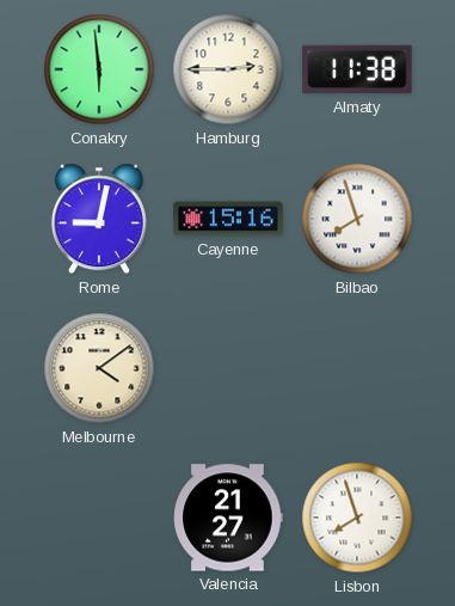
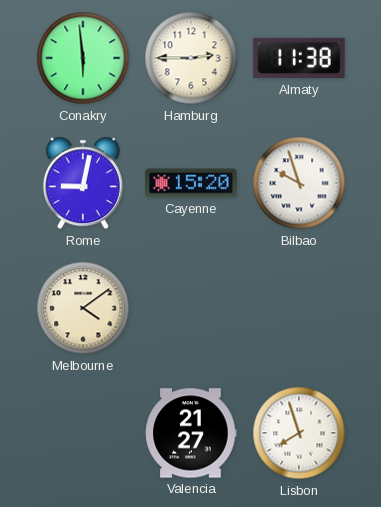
Cayenne: 15:16 -> 15:20 (191, 183)
Bilbao: 7:57 -> 9:57 (299, 183)
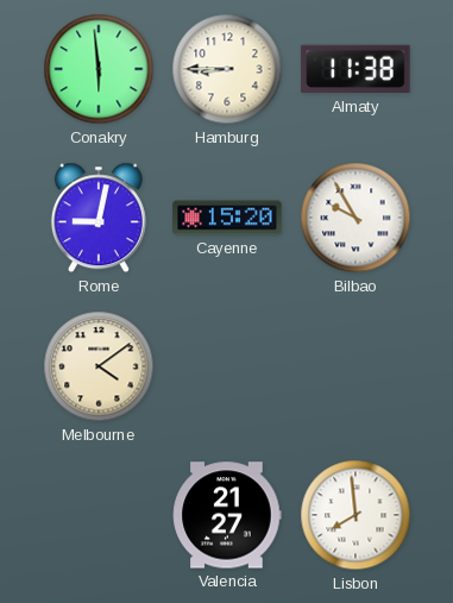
Hamburg: 2:45 -> 8:45 (227, 69)
Bilbao: 9:57 -> 9:55 (356, 218)
Lisbon: 7:57 -> 7:59 (356, 515)
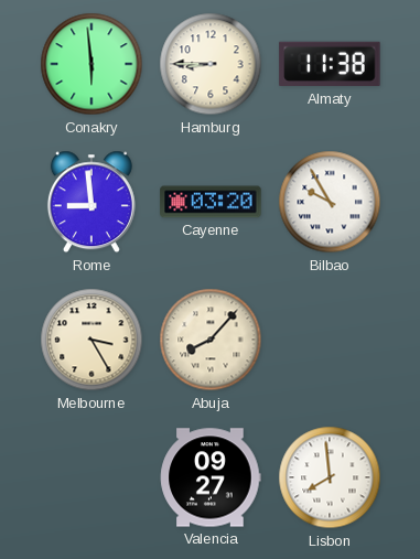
Rome: 9:02 -> 8:59 (91, 202)
Cayenne: 15:20 -> 03:20 (211, 202)
Melbourne: 4:09 -> 3:25 (91, 340)
Abuja: none -> 8:07 (211, 340)
Valencia: 21:27 -> 09:27 (211, 477)
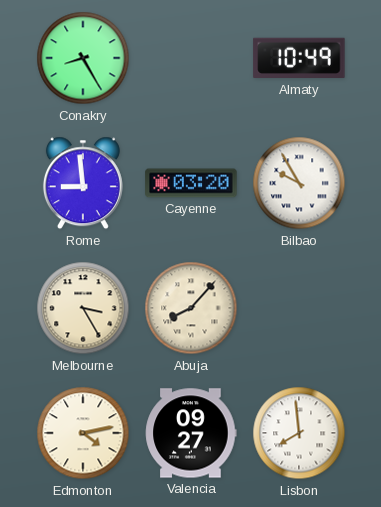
Conakry: 5:59 -> 8:25 (83, 58)
Hamburg: 8:45 -> none (211, 64)
Almaty: 11:38 -> 10:49 (299, 58)
Edmonton: none -> 4:13 (83, 433)
